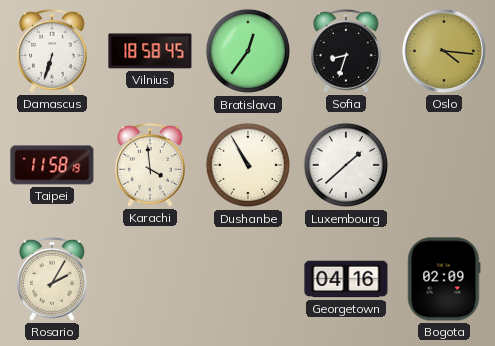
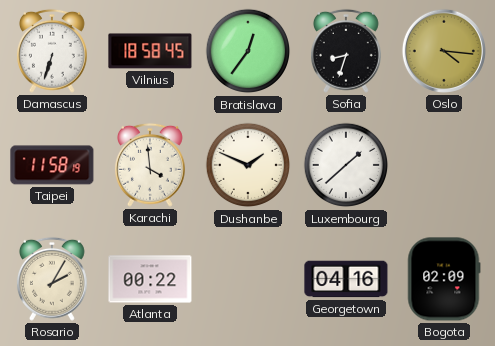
Dushanbe: 10:55 -> 1:49 (248, 165)
Atlanta: none -> 00:22 (150, 279)
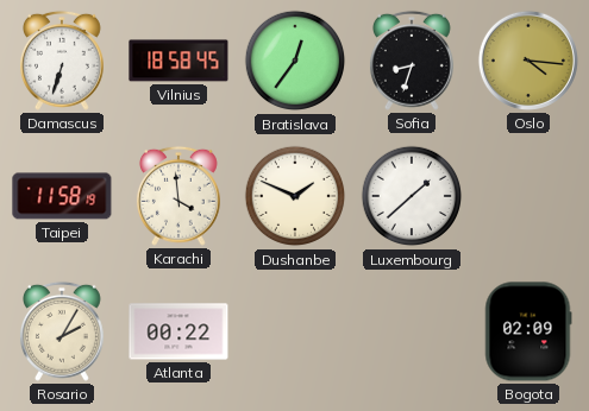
Georgetown: 04:16 -> none (346, 279)
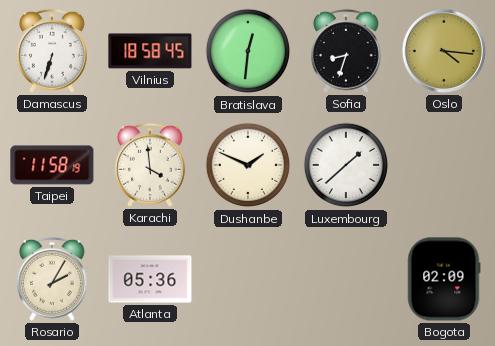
Bratislava: 12:36 -> 12:31 (248, 51)
Atlanta: 00:22 -> 05:36 (150, 279)
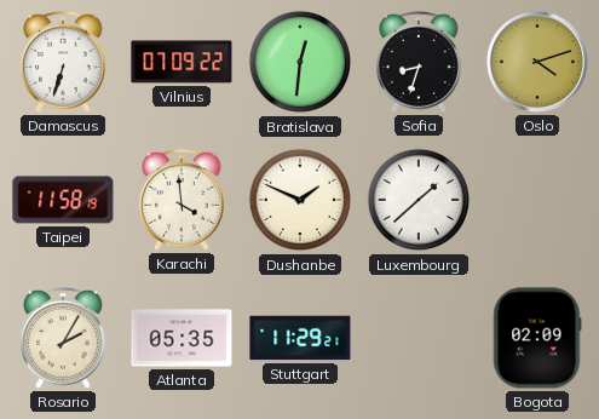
Vilnius: 18:58 -> 07:09 (182, 62)
Oslo: 4:16 -> 4:12 (537, 62)
Atlanta: 05:36 -> 05:35 (182, 338)
Stuttgart: none -> 11:29 (300, 338)
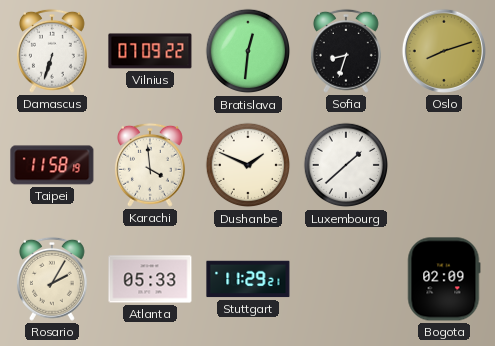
Oslo: 4:12 -> 8:12 (444, 51)
Atlanta: 05:35 -> 05:33 (150, 279)
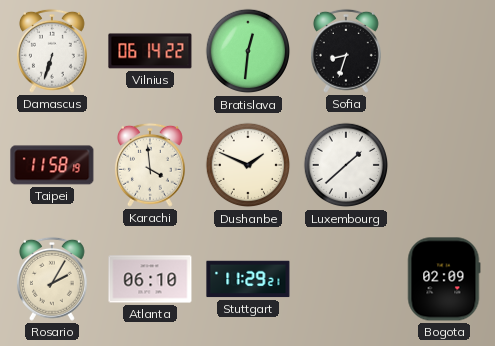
Vilnius: 07:09 -> 06:14 (150, 51)
Oslo: 8:12 -> none (444, 51)
Atlanta: 05:33 -> 06:10 (150, 279)
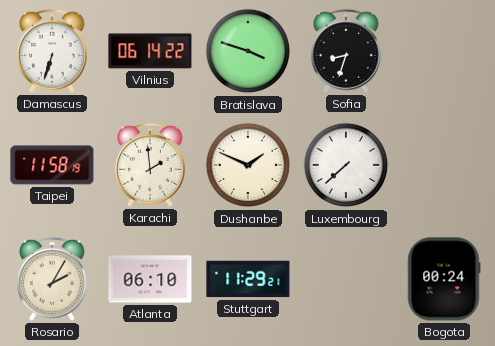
Bratislava: 12:31 -> 3:48 (248, 51)
Karachi: 3:59 -> 1:59 (150, 165)
Luxembourg: 1:38 -> 7:38 (346, 165)
Bogota: 02:09 -> 00:24 (444, 279)
